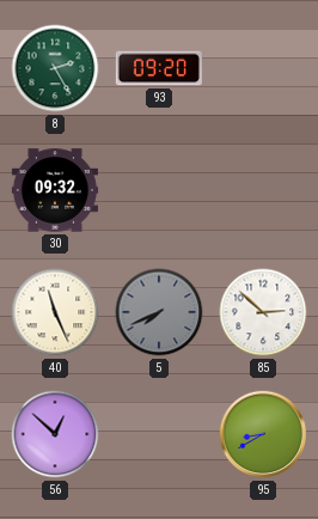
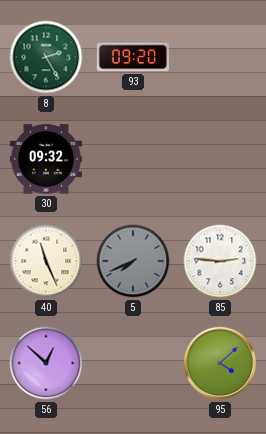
85: 2:52 -> 2:46 (220, 261)
95: 8:40 -> 4:08 (220, 363)
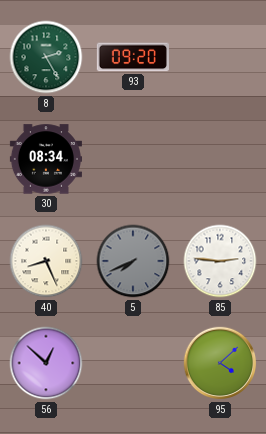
30: 09:32 -> 08:34 (46, 159)
40: 11:26 -> 8:26 (46, 261)
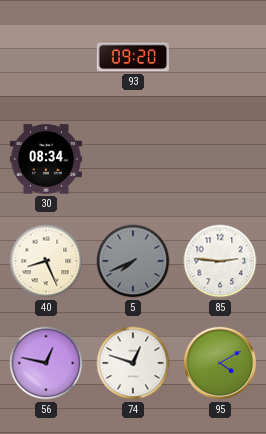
8: 2:25 -> none (46, 57)
56: 12:52 -> 12:47 (46, 363)
74: none -> 12:48 (133, 363)
95: 4:08 -> 4:10 (220, 363)
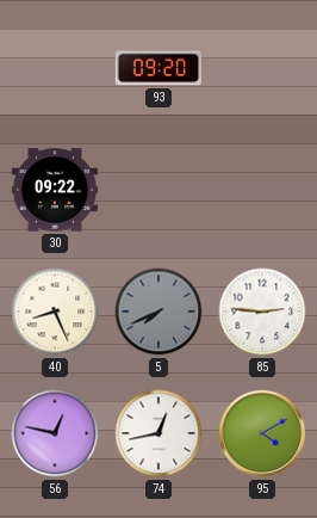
30: 08:34 -> 09:22 (55, 190)
74: 12:48 -> 12:43 (158, 433)
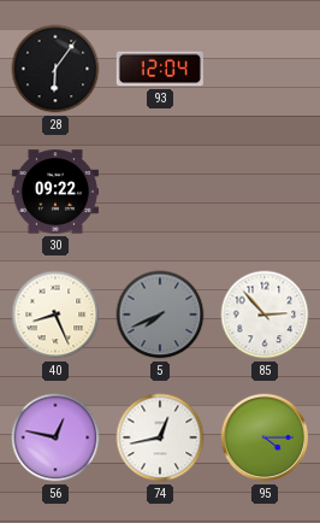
28: none -> 6:06 (55, 69)
93: 09:20 -> 12:04 (160, 69)
85: 2:46 -> 2:53 (265, 315)
95: 4:10 -> 4:15 (265, 437)
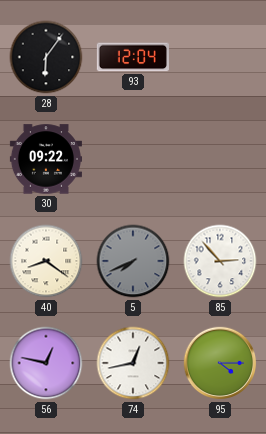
40: 8:26 -> 8:21 (46, 261)
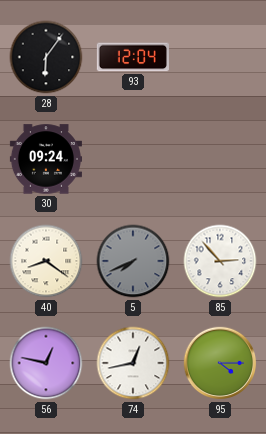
30: 09:22 -> 09:24 (46, 159)
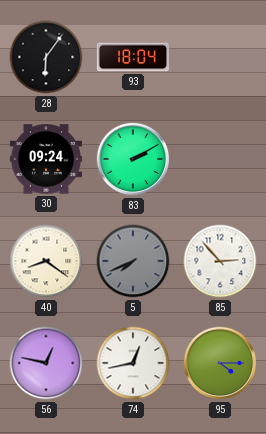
93: 12:04 -> 18:04 (133, 57)
83: none -> 2:10 (133, 159)
